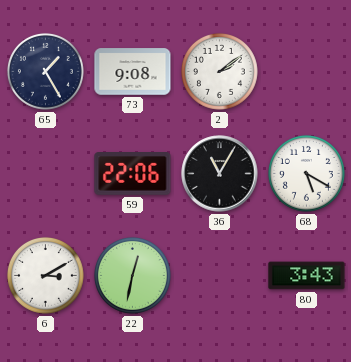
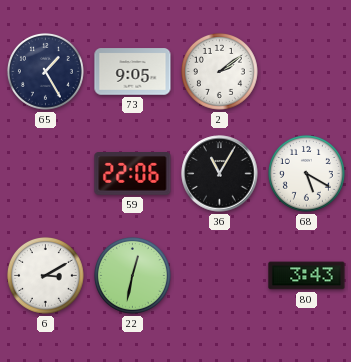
73: 9:08 -> 9:05 (133, 72)
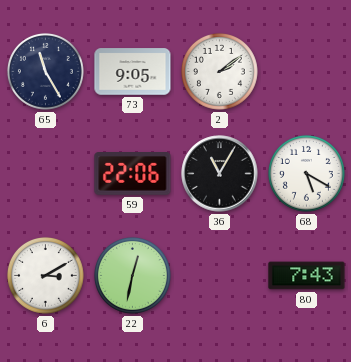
65: 1:25 -> 11:25 (45, 71)
80: 3:43 -> 7:43 (307, 276)
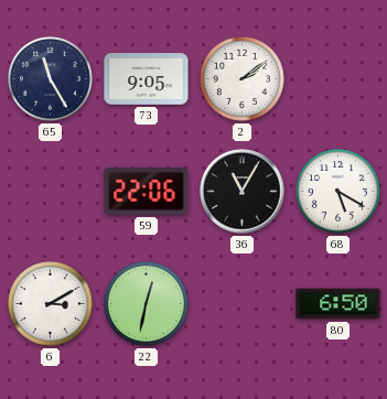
80: 7:43 -> 6:50 (338, 304)
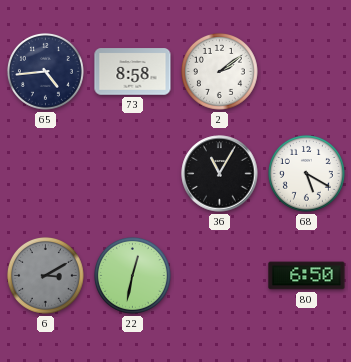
65: 11:25 -> 4:44 (45, 71)
73: 9:05 -> 8:58 (133, 72)
59: 22:06 -> none (147, 192)
6 dial: white -> grey (45, 275)
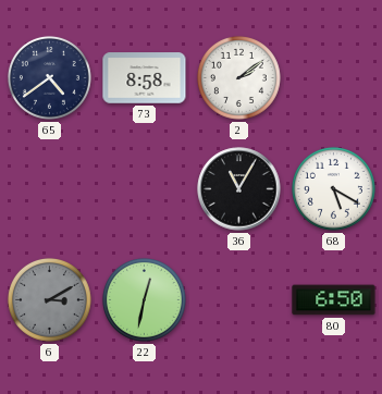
65: 4:44 -> 4:39 (49, 77)
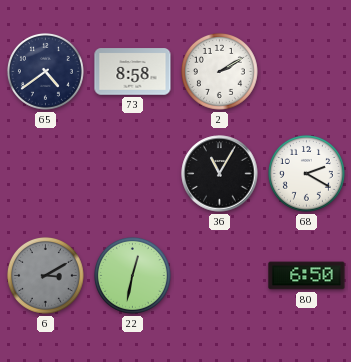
2: 2:09 -> 2:10 (219, 71)
68: 5:20 -> 2:20 (306, 173)
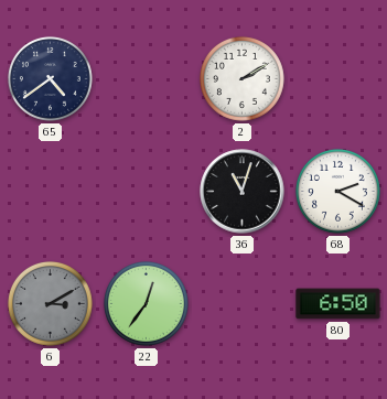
73: 8:58 -> none (133, 72)
36: 11:05 -> 11:03 (243, 192)
22: 12:32 -> 12:36 (146, 303)
